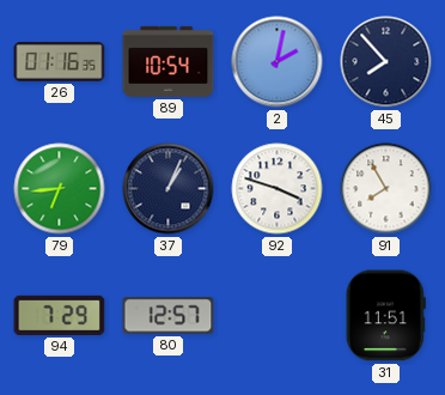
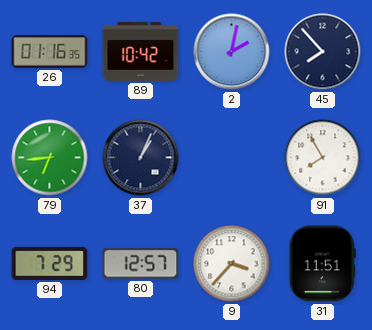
89: 10:54 -> 10:42 (141, 51)
92: 3:48 -> none (278, 189)
9: none -> 3:37 (232, 264)
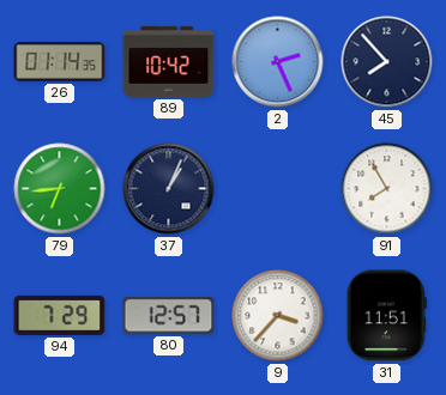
26: 01:16 -> 01:14 (60, 62)
2: 2:02 -> 2:26 (278, 62)
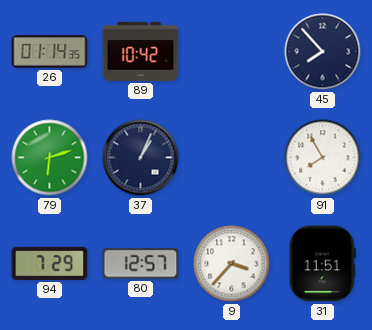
2: 2:26 -> none (278, 62)
79: 6:44 -> 6:12 (50, 158)
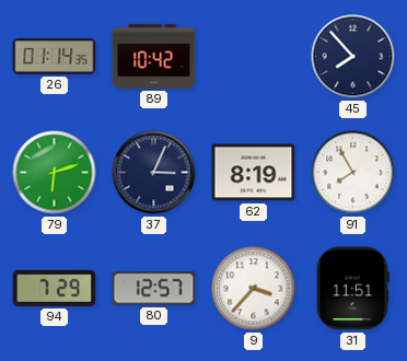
37: 1:04 -> 3:04 (154, 173)
62: none -> 8:19 (254, 173)
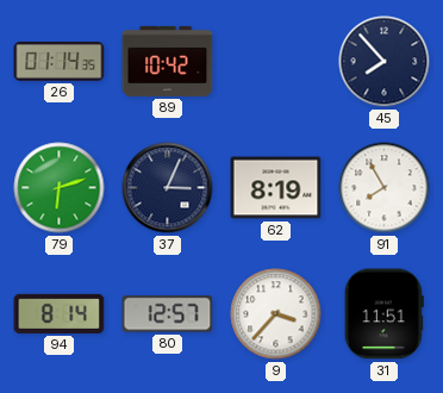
94: 7:29 -> 8:14 (60, 313)
